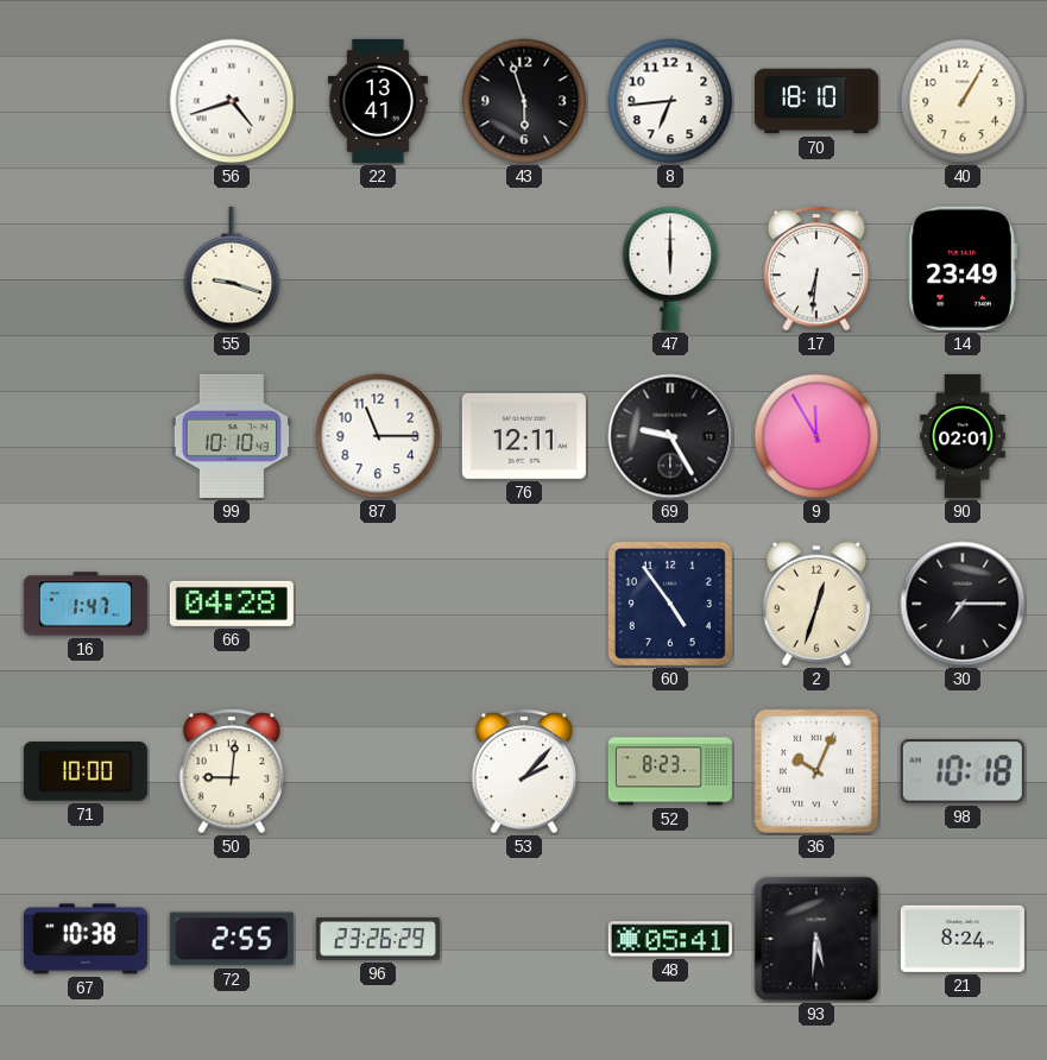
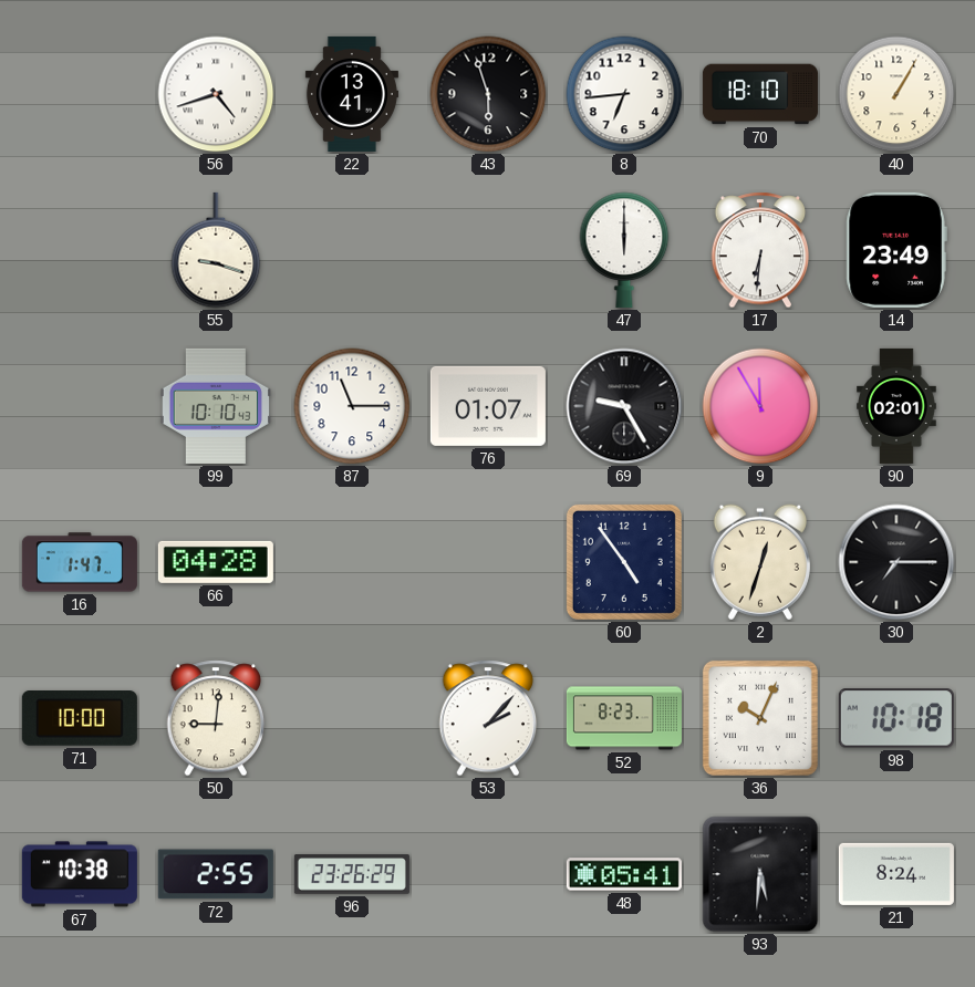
76: 12:11 -> 01:07 (488, 406)
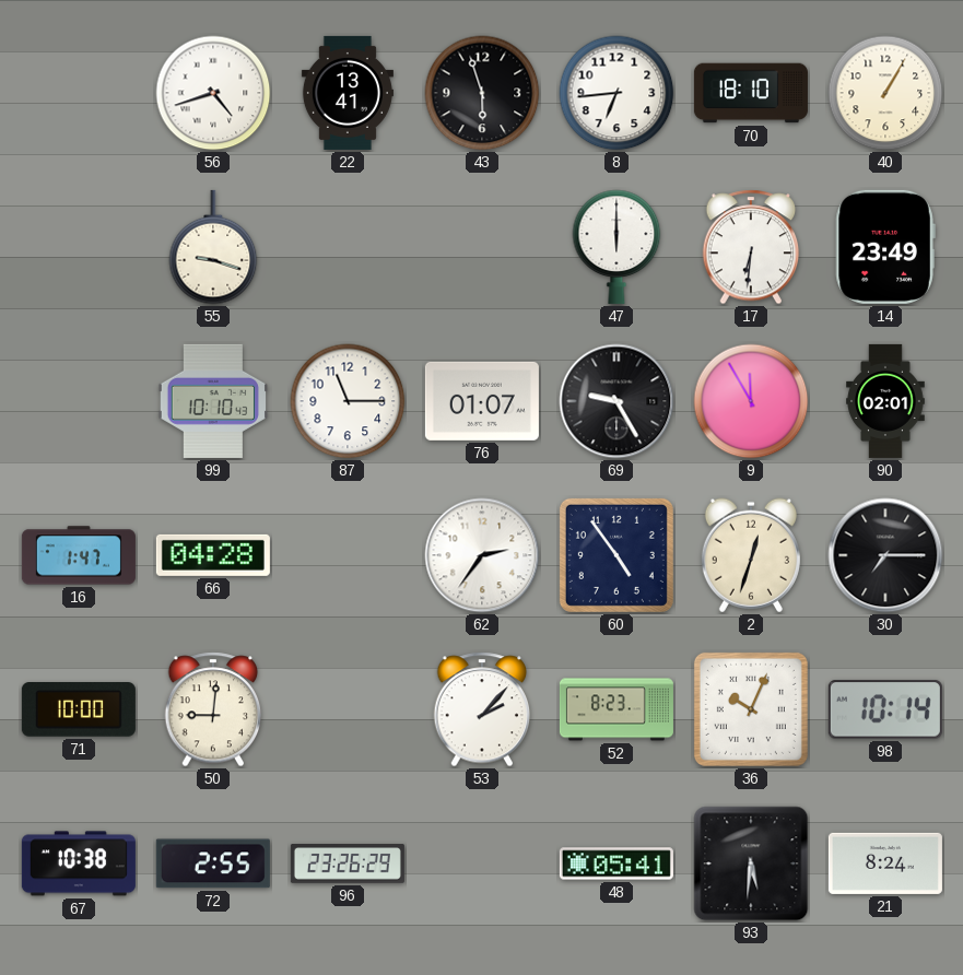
62: none -> 2:36 (482, 555)
98: 10:18 -> 10:14 (885, 709)
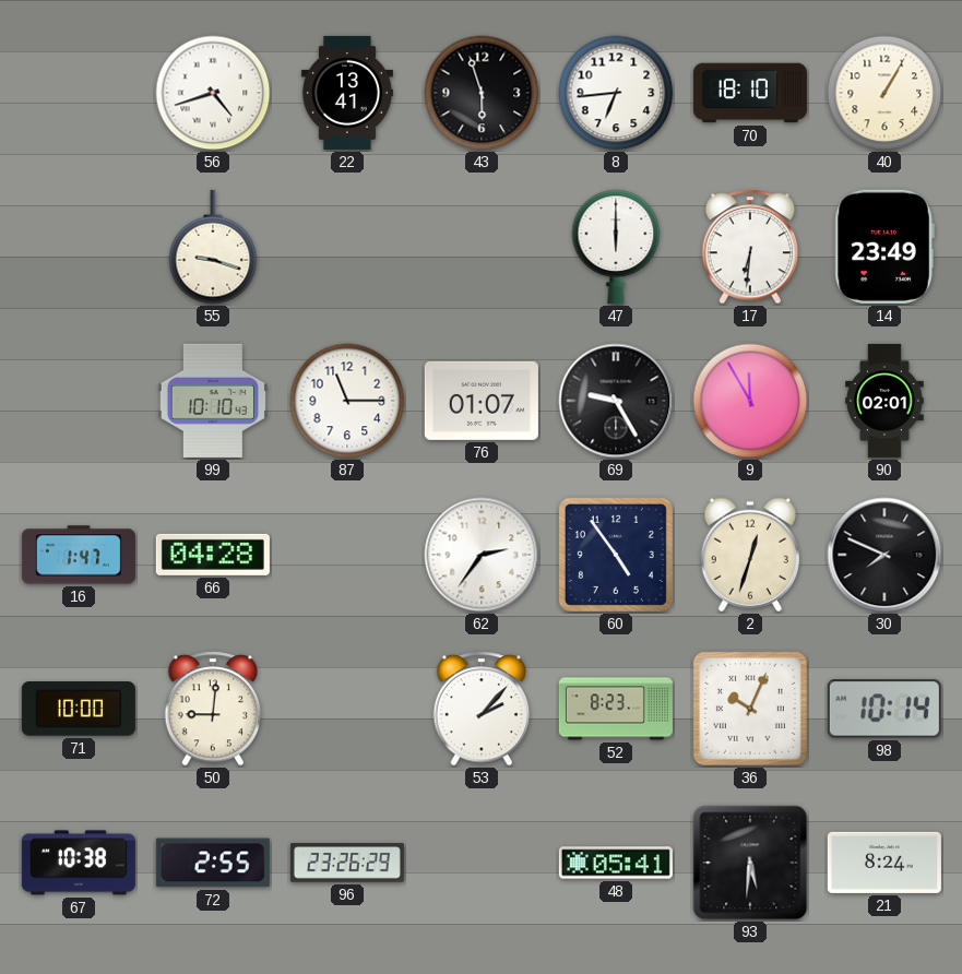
30: 7:15 -> 7:49 (884, 555)
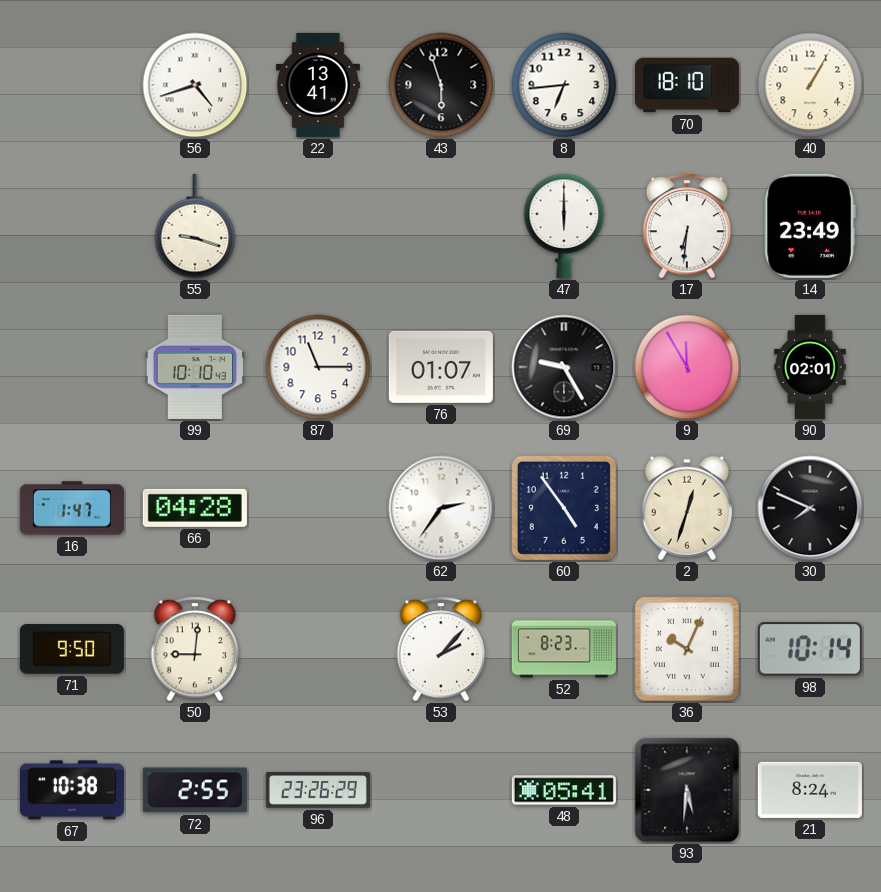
71: 10:00 -> 9:50 (72, 650)
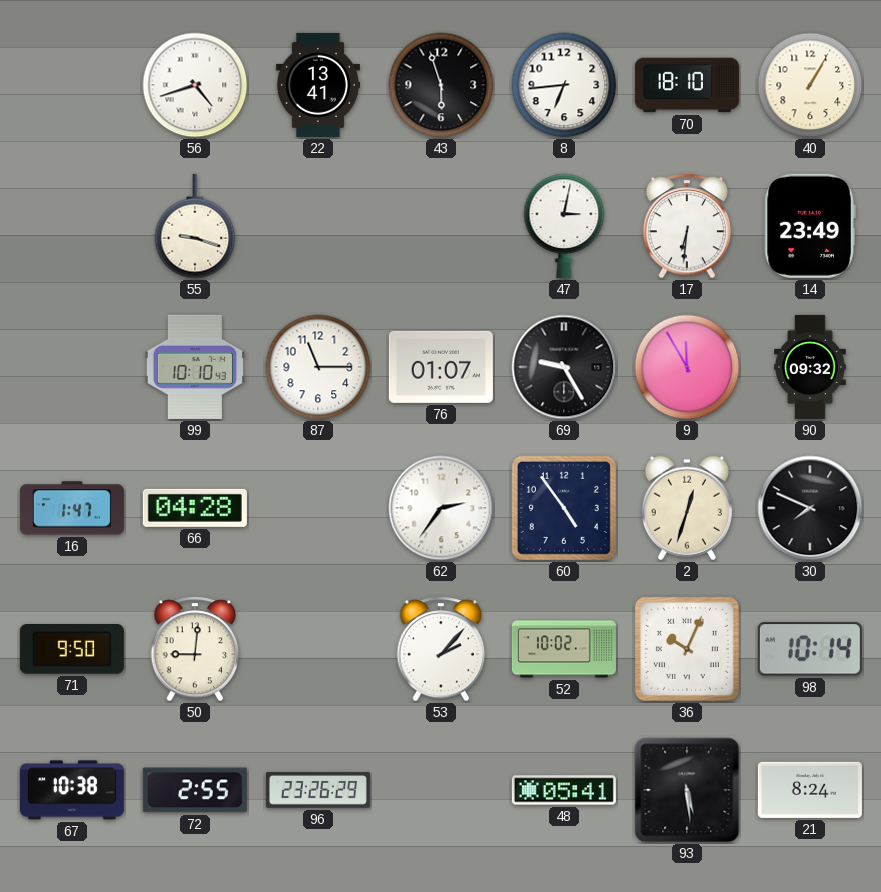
47: 6:00 -> 3:02 (564, 226)
90: 02:01 -> 09:32 (810, 367)
52: 8:23 -> 10:02 (564, 649)
93: 5:31 -> 5:29 (687, 790)
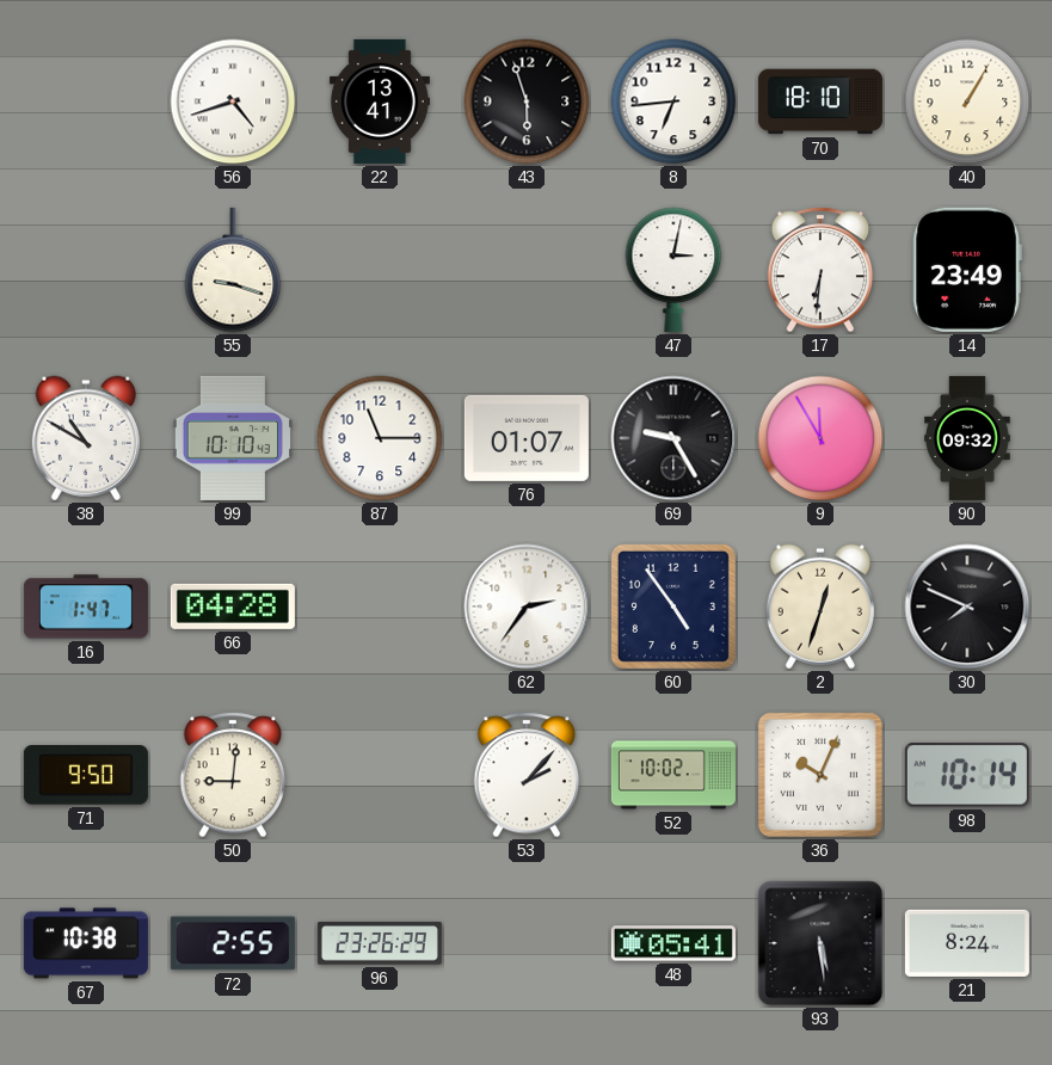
38: none -> 10:50 (86, 438)
